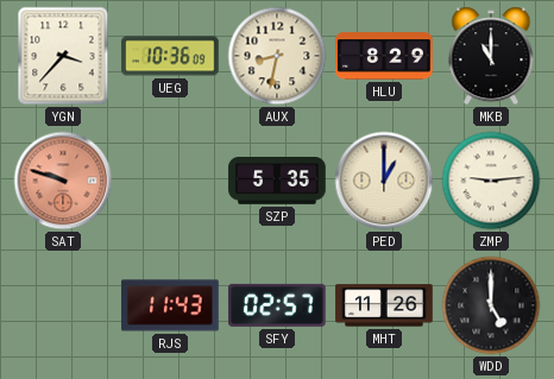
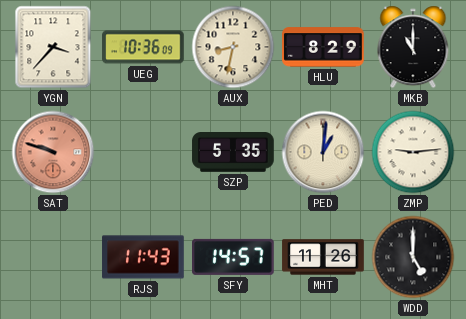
PED: 1:00 -> 1:01 (323, 152)
SFY: 02:57 -> 14:57 (233, 257)
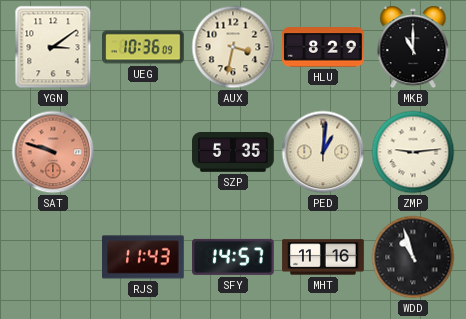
YGN: 3:37 -> 3:09 (53, 47)
AUX: 8:32 -> 3:32 (233, 47)
MHT: 11:26 -> 11:16 (323, 257)
WDD: 5:00 -> 10:57 (413, 257)
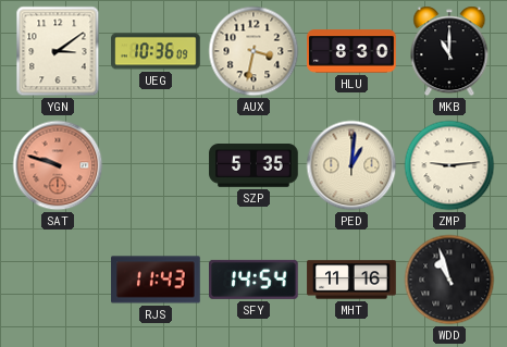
HLU: 8:29 -> 8:30 (351, 51)
SFY: 14:57 -> 14:54 (253, 280)
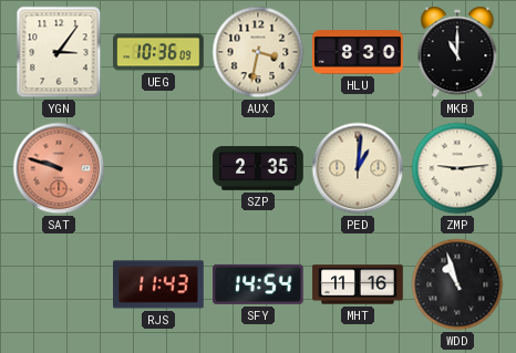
YGN: 3:09 -> 3:06 (59, 52)
SZP: 5:35 -> 2:35 (258, 169)
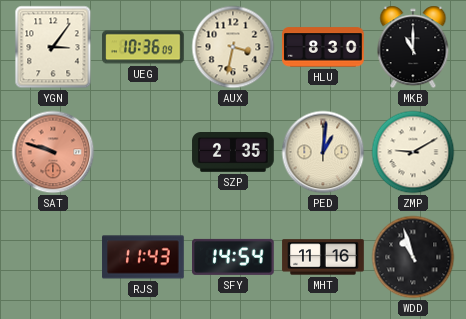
ZMP: 9:14 -> 9:10 (413, 152)
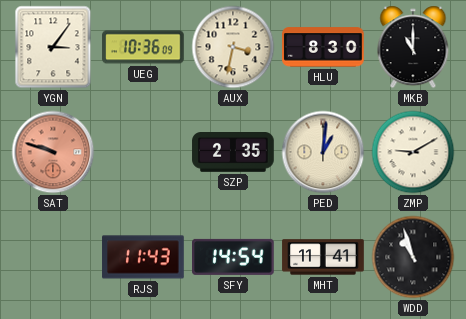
MHT: 11:16 -> 11:41 (323, 257)
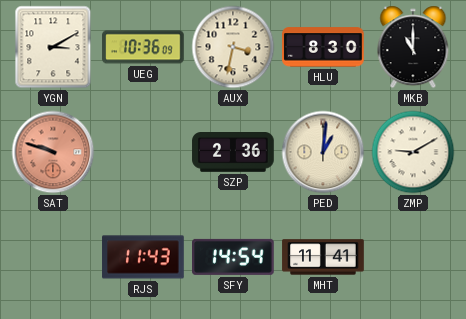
YGN: 3:06 -> 3:10 (53, 47)
SZP: 2:35 -> 2:36 (233, 153)
WDD: 10:57 -> none (413, 257)
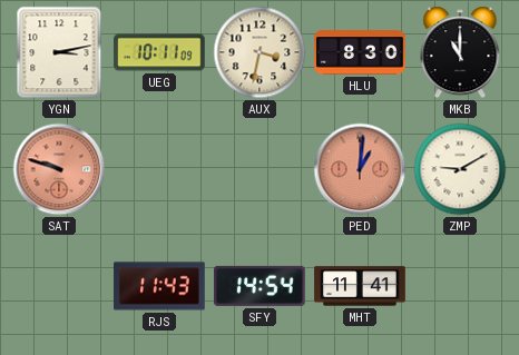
YGN: 3:10 -> 3:13 (59, 52)
UEG: 10:36 -> 10:11 (159, 52)
SZP: 2:36 -> none (233, 153)
PED dial: cream -> salmon (360, 169)
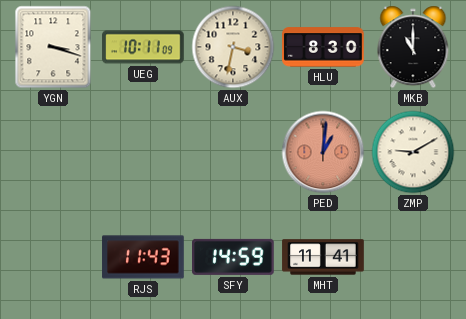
YGN: 3:13 -> 3:18 (53, 47)
SAT: 9:48 -> none (59, 169)
SFY: 14:54 -> 14:59 (233, 257)
